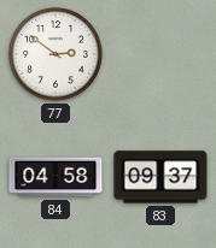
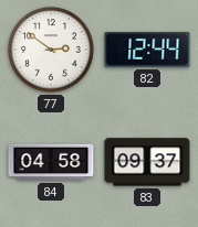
82: none -> 12:44 (147, 51)
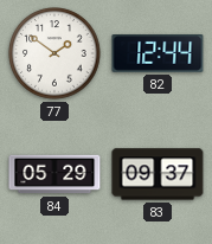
77: 2:51 -> 1:51 (54, 53)
84: 04:58 -> 05:29 (54, 174)
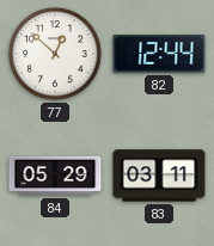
77: 1:51 -> 12:52 (55, 54)
83: 09:37 -> 03:11 (159, 176)
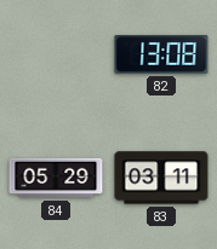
77: 12:52 -> none (55, 54)
82: 12:44 -> 13:08 (161, 56)
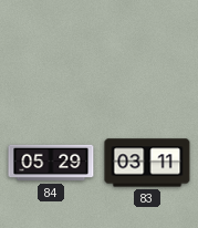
82: 13:08 -> none (161, 56)
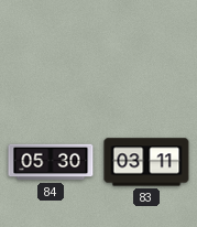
84: 05:29 -> 05:30 (51, 162)
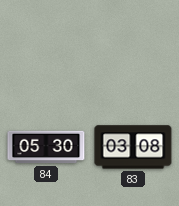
83: 03:11 -> 03:08 (133, 147)
